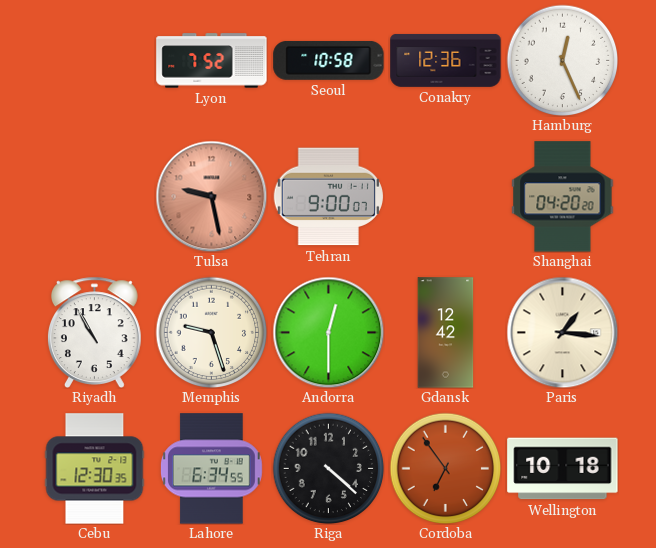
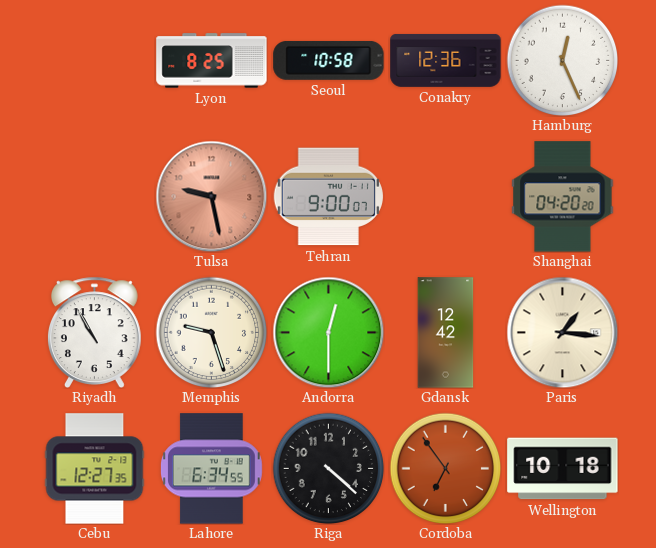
Lyon: 7:52 -> 8:25 (212, 61)
Cebu: 12:30 -> 12:27 (95, 469)
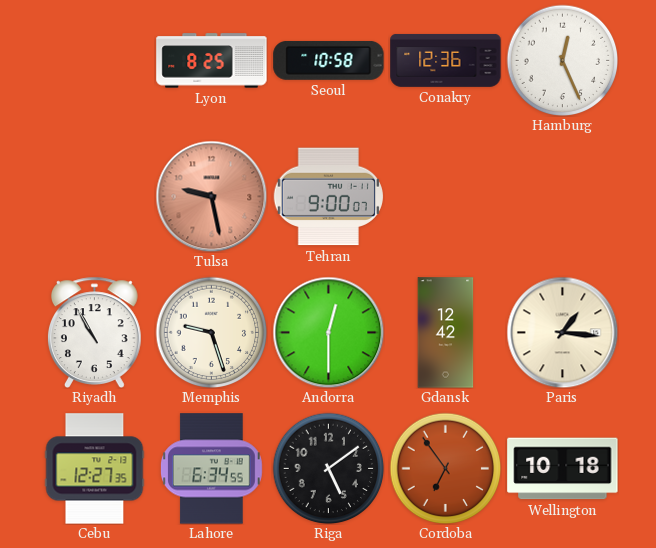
Shanghai: 04:20 -> none (563, 197)
Riga: 4:22 -> 5:09 (328, 468)
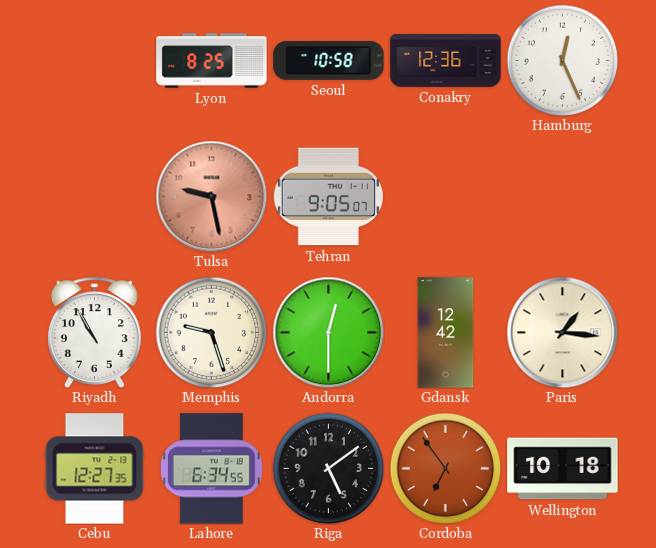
Tehran: 9:00 -> 9:05 (328, 197)
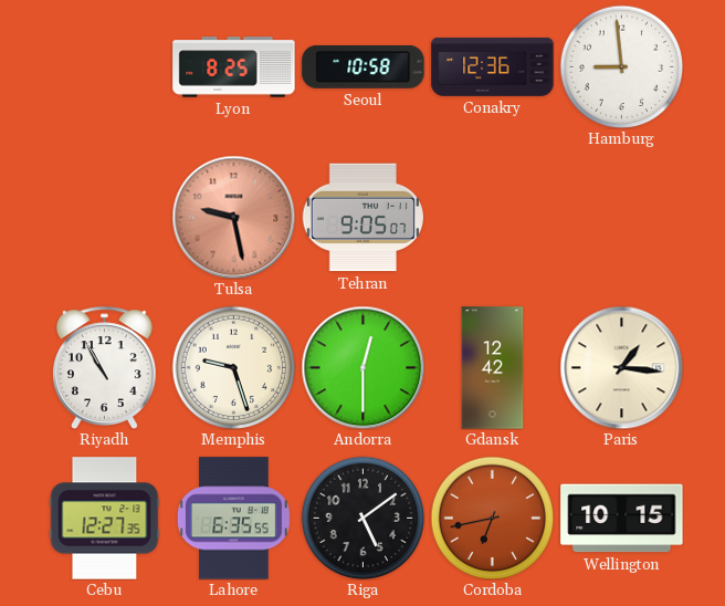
Hamburg: 12:26 -> 8:59 (621, 66)
Lahore: 6:34 -> 6:35 (233, 519)
Cordoba: 6:54 -> 6:43 (492, 518)
Wellington: 10:18 -> 10:15 (622, 519)
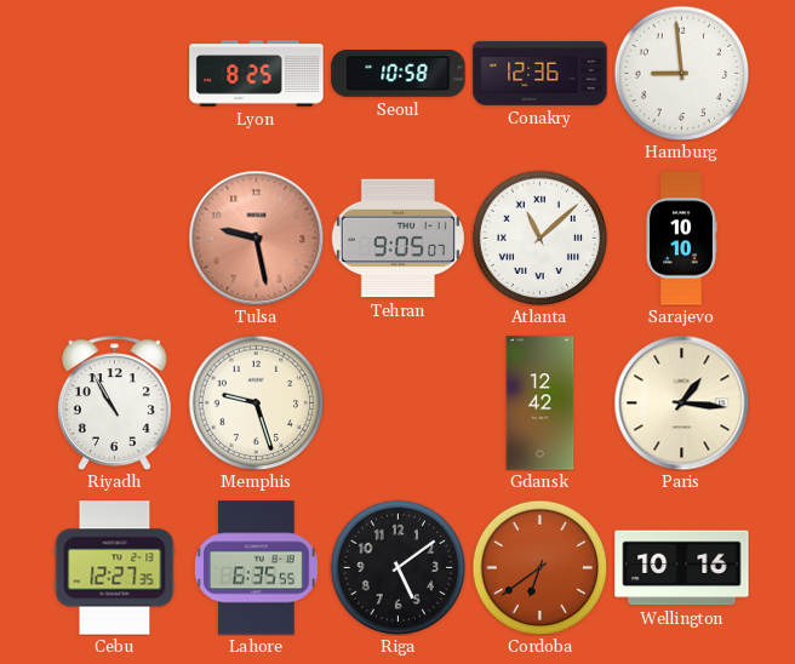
Atlanta: none -> 11:08 (539, 237)
Sarajevo: none -> 10:10 (681, 239)
Andorra: 12:30 -> none (362, 367)
Cordoba: 6:43 -> 6:39 (539, 567)
Wellington: 10:15 -> 10:16 (682, 568)
